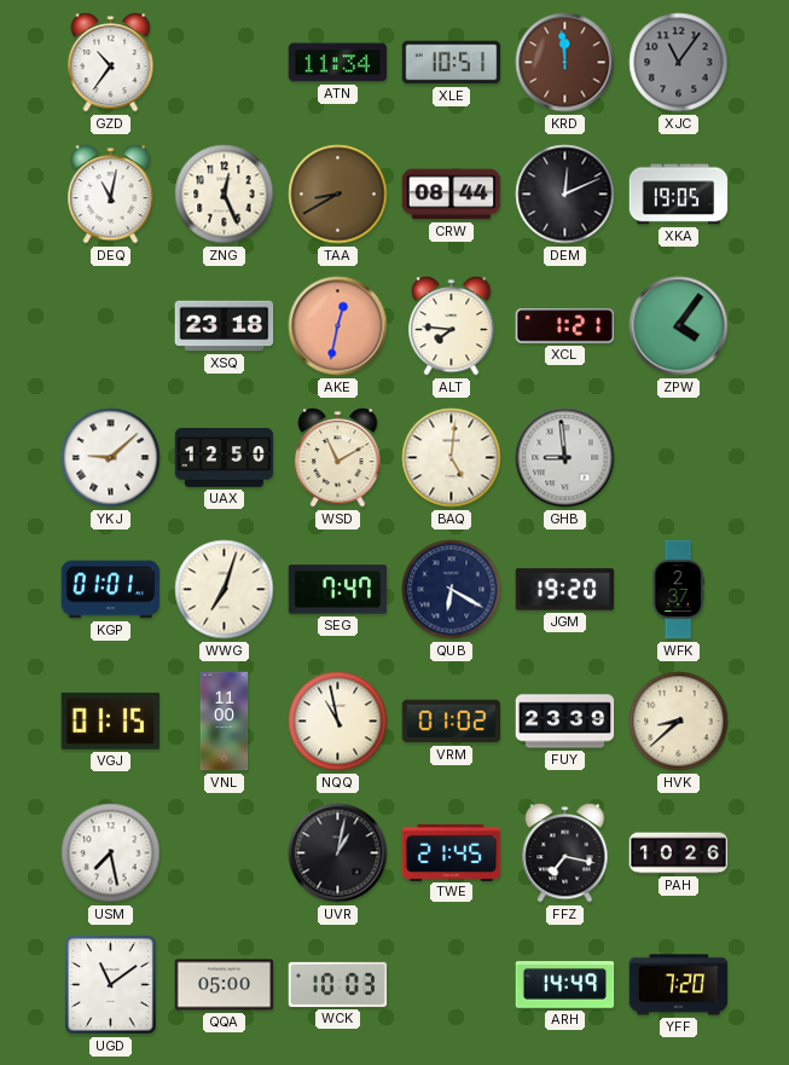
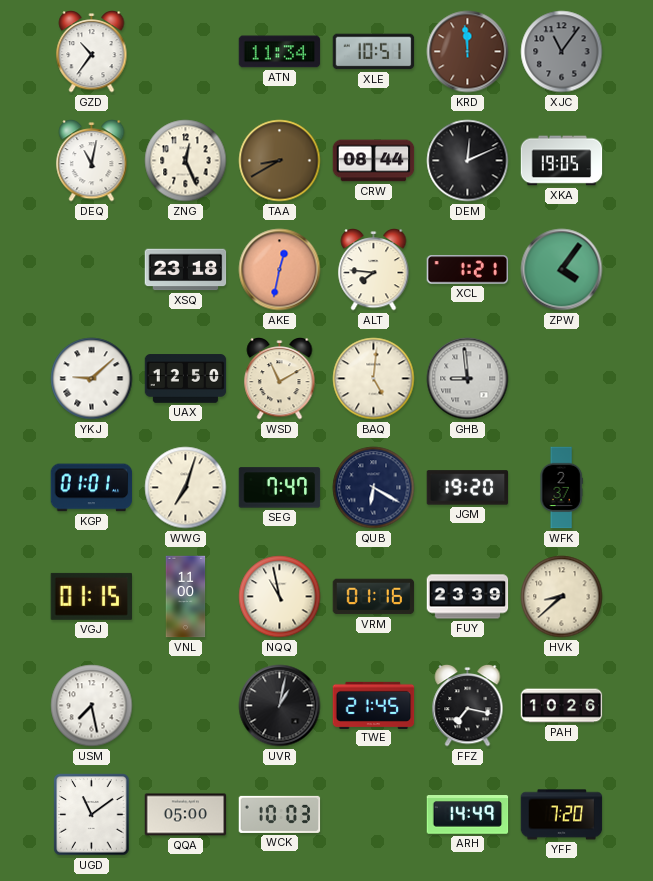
VRM: 01:02 -> 01:16 (374, 597)
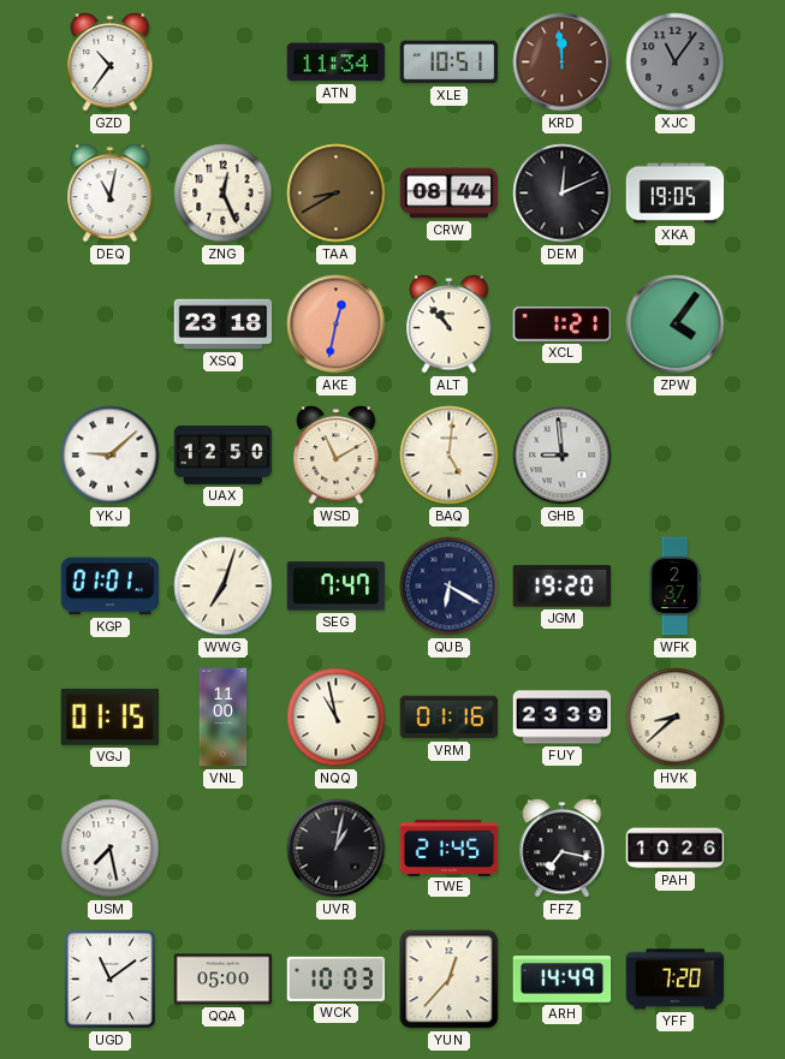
ALT: 7:46 -> 10:53 (450, 325)
YUN: none -> 12:37 (450, 980)
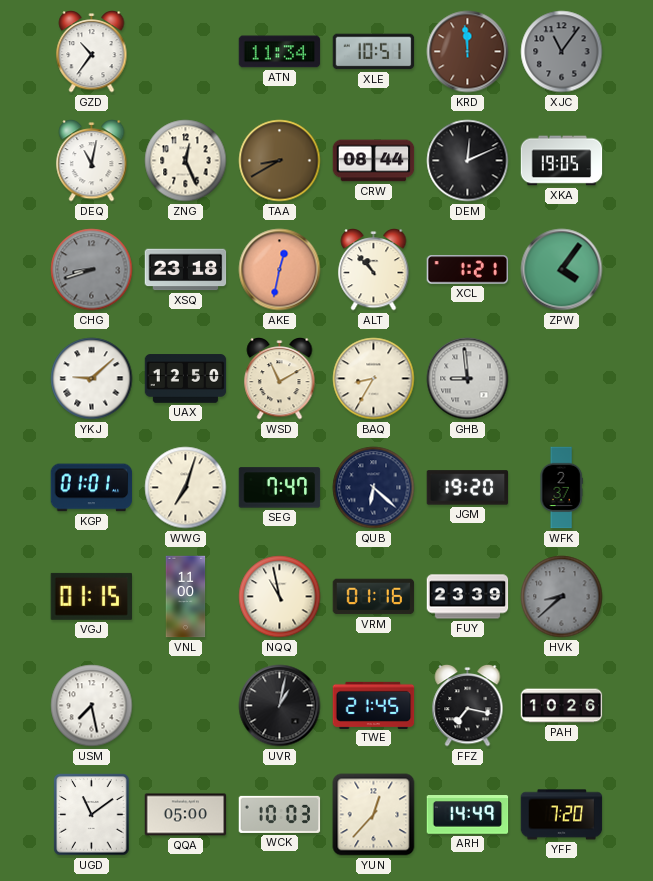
CHG: none -> 8:42 (92, 270)
BAQ: 5:01 -> 8:35 (374, 379)
QUB: 6:20 -> 6:22 (374, 488)
HVK dial: cream -> grey (562, 597)
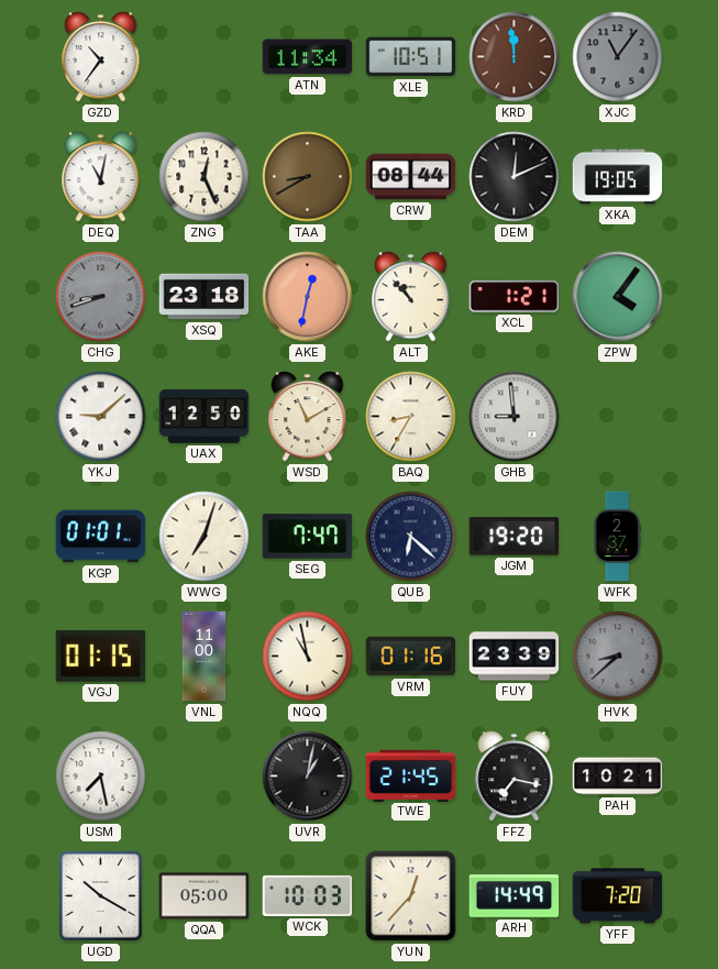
PAH: 10:26 -> 10:21 (618, 777)
UGD: 11:09 -> 10:20 (101, 896)
